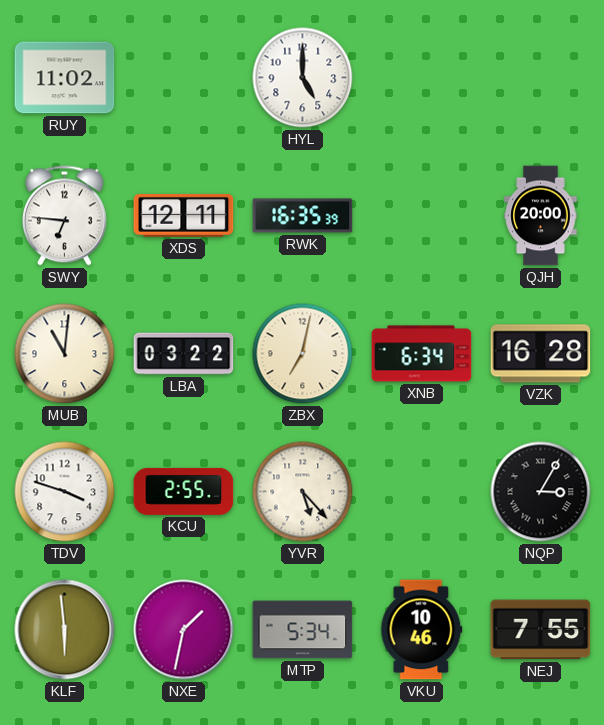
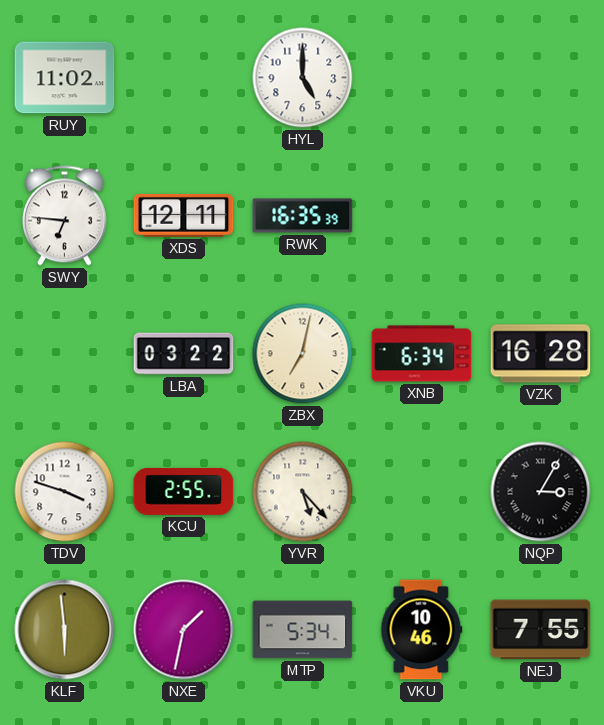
QJH: 20:00 -> none (541, 216)
MUB: 11:01 -> none (65, 354)
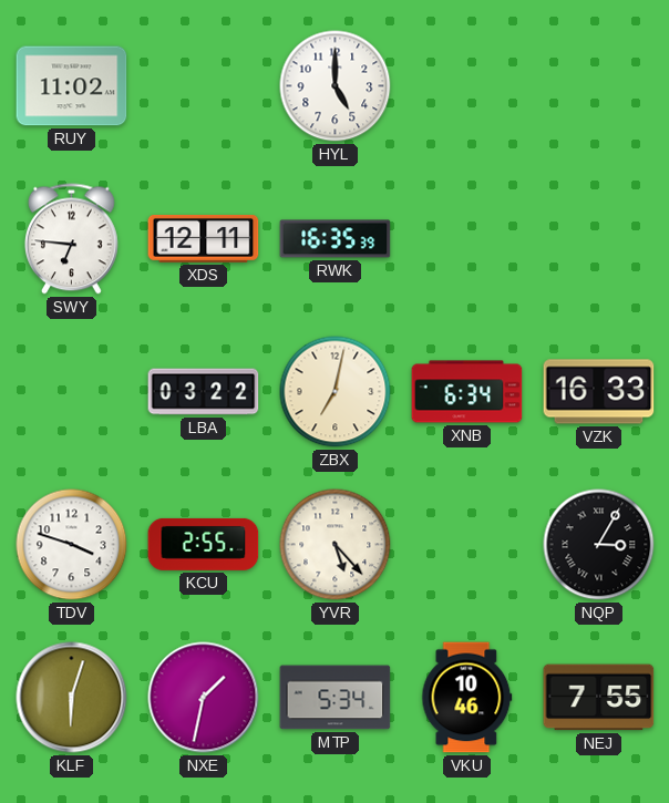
VZK: 16:28 -> 16:33 (599, 392)
KLF: 5:59 -> 6:03 (72, 698)
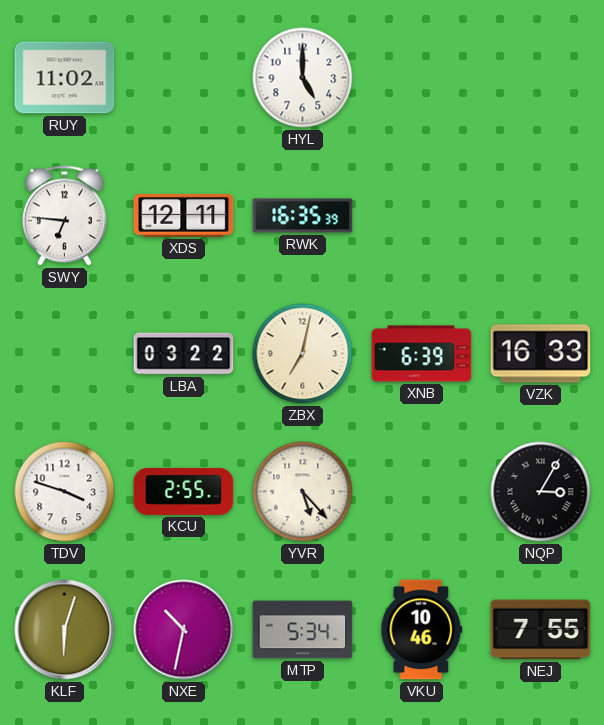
XNB: 6:34 -> 6:39 (422, 354)
NXE: 1:32 -> 10:32 (184, 630)
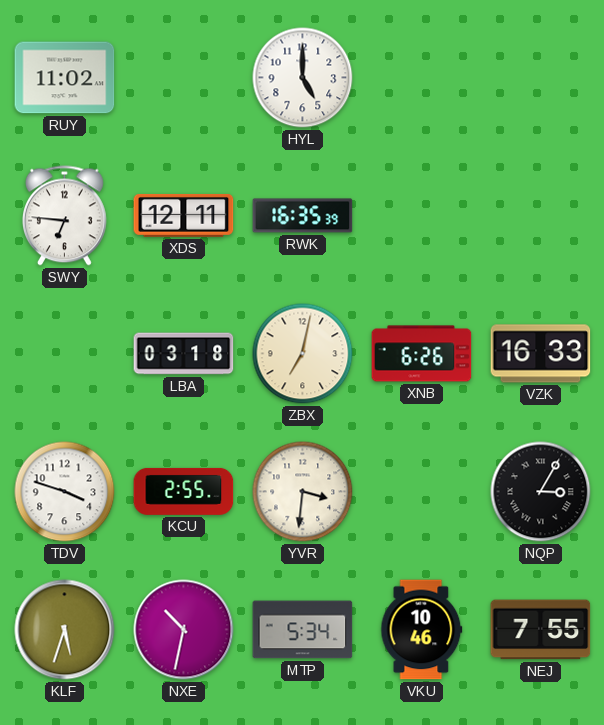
LBA: 03:22 -> 03:18 (184, 354)
XNB: 6:39 -> 6:26 (422, 354)
YVR: 5:23 -> 3:31 (303, 492)
KLF: 6:03 -> 5:33 (65, 630)
